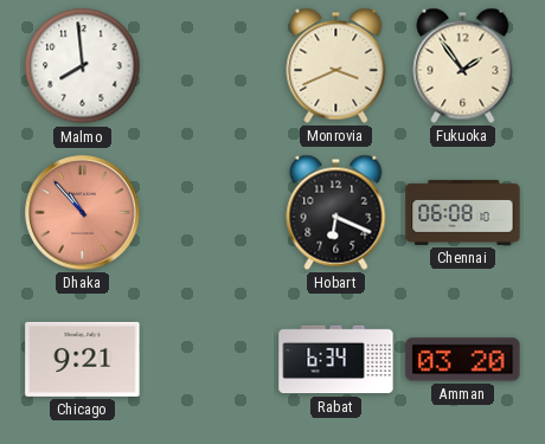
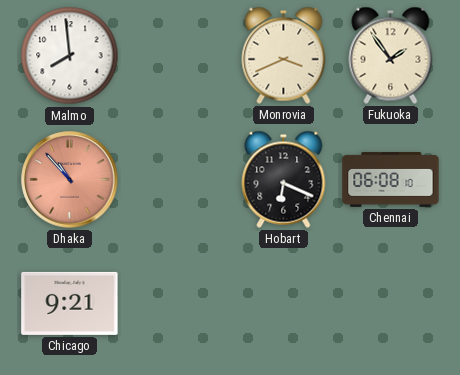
Rabat: 6:34 -> none (336, 360)
Amman: 03:20 -> none (463, 360)
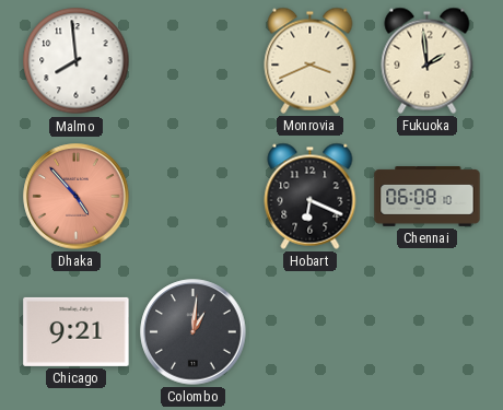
Fukuoka: 1:54 -> 1:59 (428, 60)
Dhaka: 10:53 -> 4:53 (77, 197)
Colombo: none -> 1:01 (194, 332)
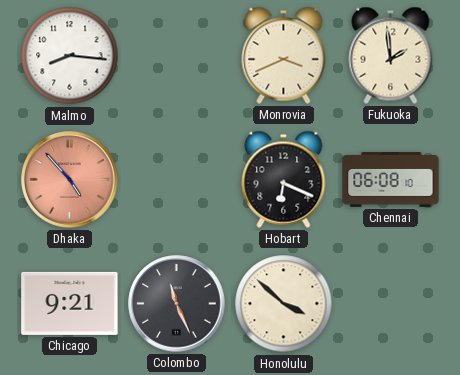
Malmo: 7:59 -> 8:16 (70, 56)
Colombo: 1:01 -> 11:26 (177, 304)
Honolulu: none -> 3:52 (284, 304)
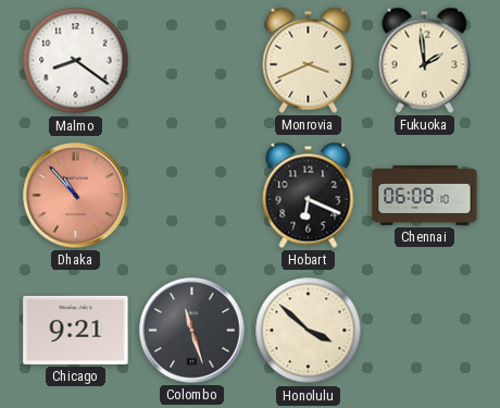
Malmo: 8:16 -> 8:21 (76, 61)
Dhaka: 4:53 -> 10:53 (76, 196)
Colombo: 11:26 -> 11:27 (192, 331)
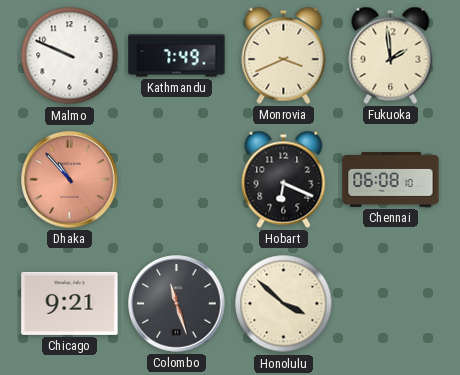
Malmo: 8:21 -> 9:49 (70, 56)
Kathmandu: none -> 7:49 (177, 56)
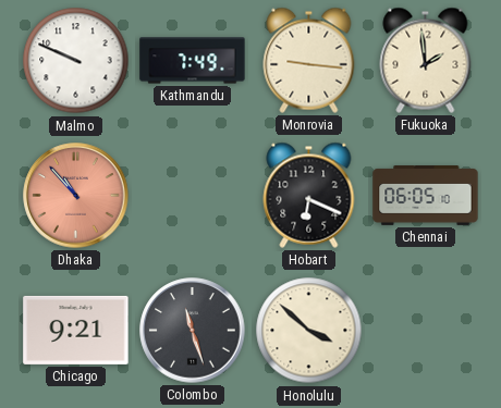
Monrovia: 3:41 -> 9:16 (309, 60)
Chennai: 06:08 -> 06:05 (426, 196)
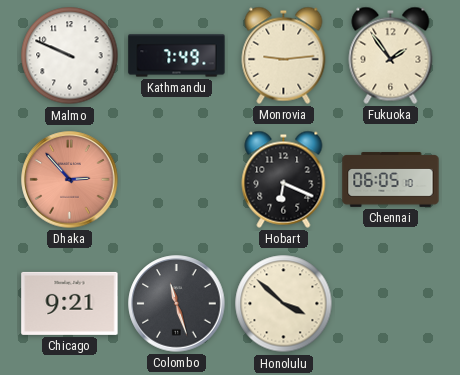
Monrovia: 9:16 -> 9:14 (284, 55)
Fukuoka: 1:59 -> 1:54 (391, 55)
Dhaka: 10:53 -> 2:53 (70, 180)
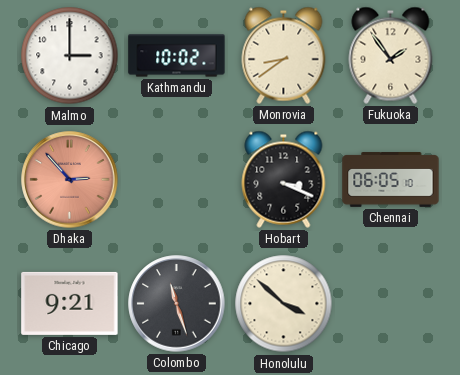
Malmo: 9:49 -> 3:00 (70, 56)
Kathmandu: 7:49 -> 10:02 (177, 56)
Monrovia: 9:14 -> 8:39 (284, 55)
Hobart: 6:19 -> 3:19 (284, 179)
